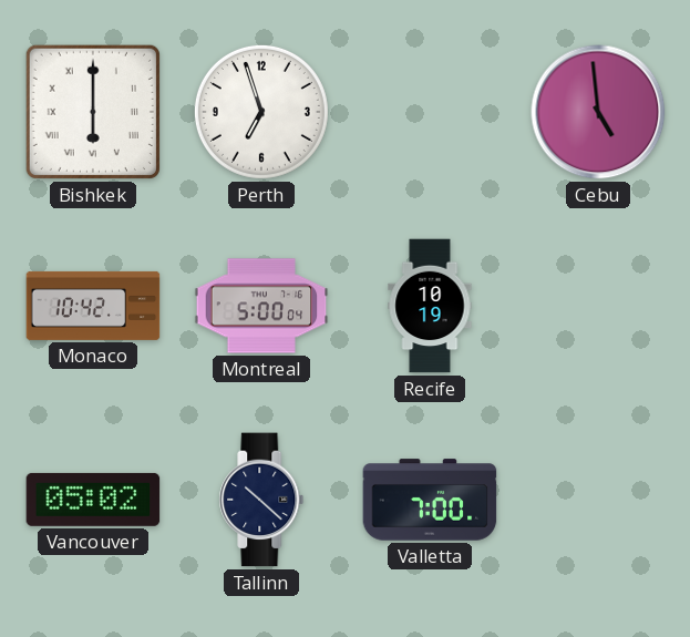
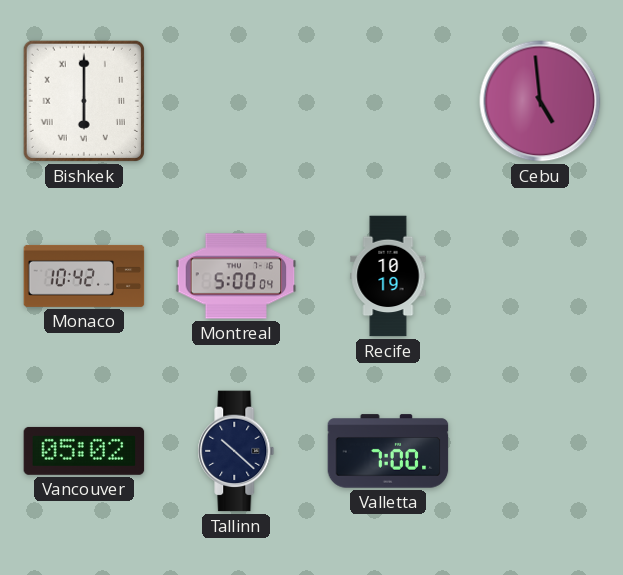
Perth: 6:57 -> none (261, 112)
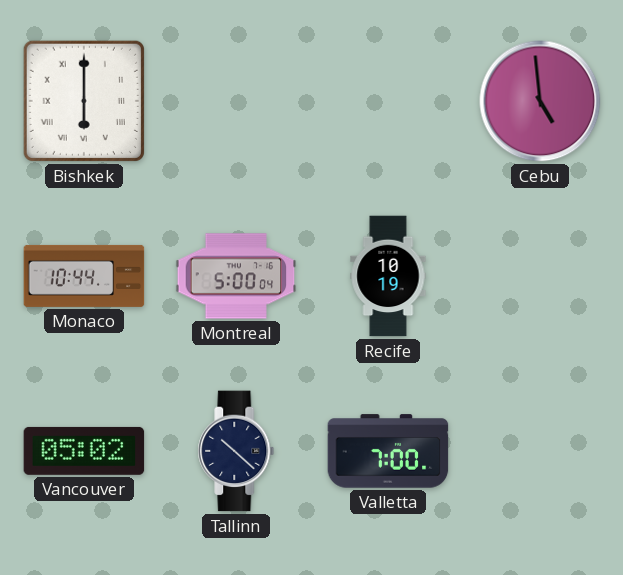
Monaco: 10:42 -> 10:44 (84, 276)
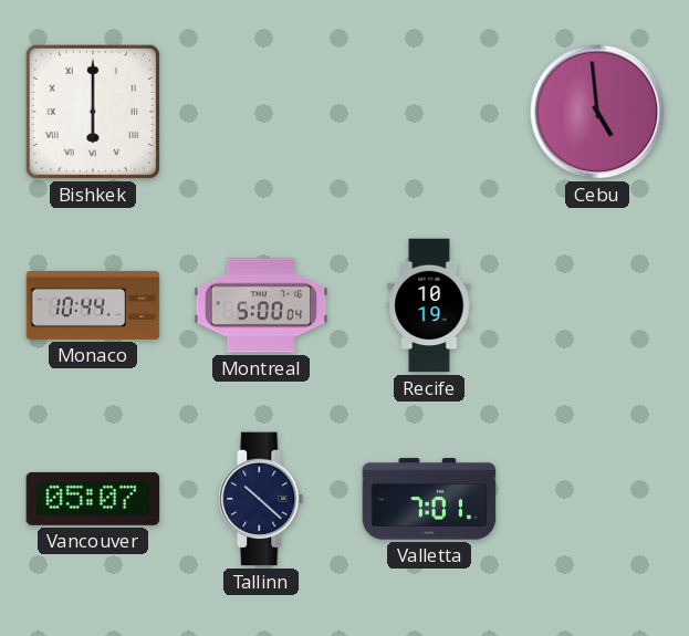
Vancouver: 05:02 -> 05:07 (93, 499)
Valletta: 7:00 -> 7:01 (429, 499)
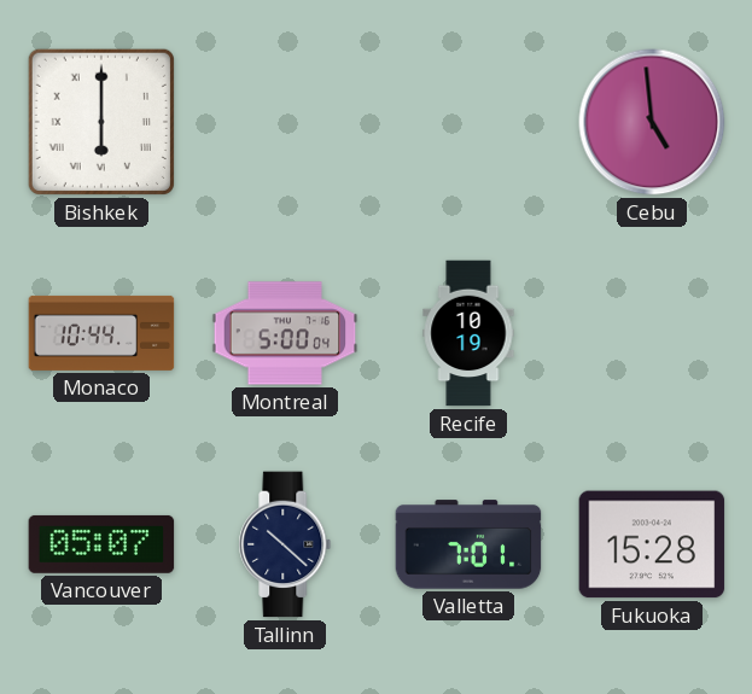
Fukuoka: none -> 15:28 (652, 544)
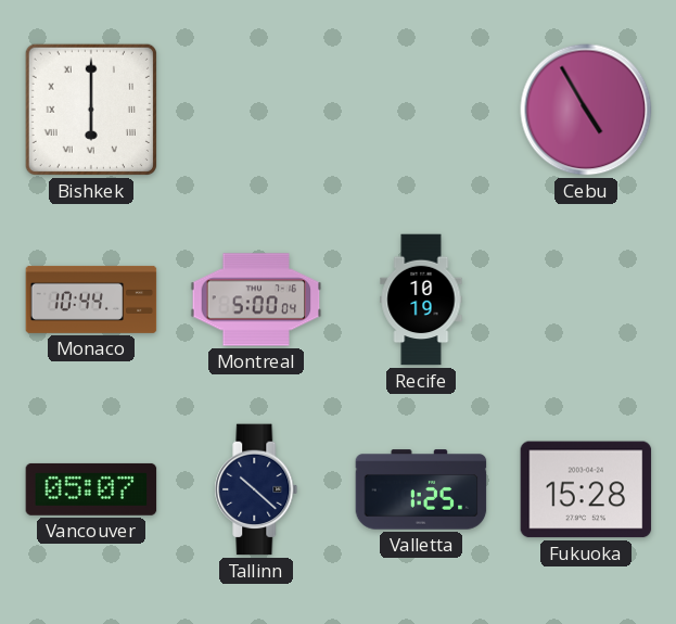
Cebu: 4:59 -> 4:55 (586, 110)
Valletta: 7:01 -> 1:25 (421, 489)
